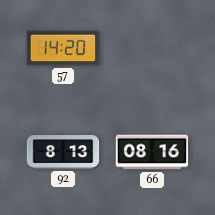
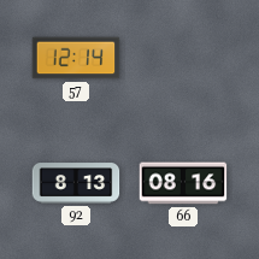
57: 14:20 -> 12:14 (76, 58)
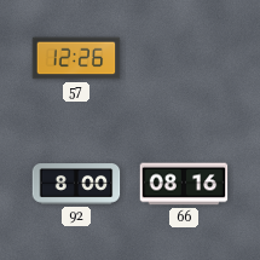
57: 12:14 -> 12:26 (76, 58)
92: 8:13 -> 8:00 (76, 184)
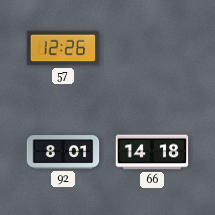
92: 8:00 -> 8:01 (63, 152)
66: 08:16 -> 14:18 (152, 152)
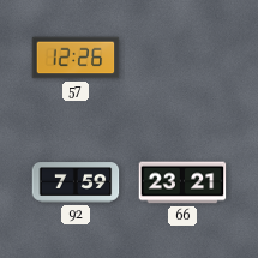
92: 8:01 -> 7:59 (76, 182)
66: 14:18 -> 23:21 (182, 182)
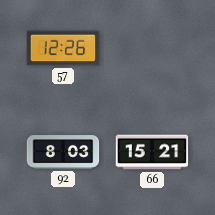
92: 7:59 -> 8:03 (63, 152)
66: 23:21 -> 15:21 (152, 152)
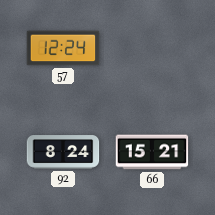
57: 12:26 -> 12:24 (63, 48)
92: 8:03 -> 8:24 (63, 152)
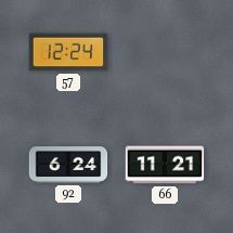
92: 8:24 -> 6:24 (68, 165)
66: 15:21 -> 11:21 (165, 165)
